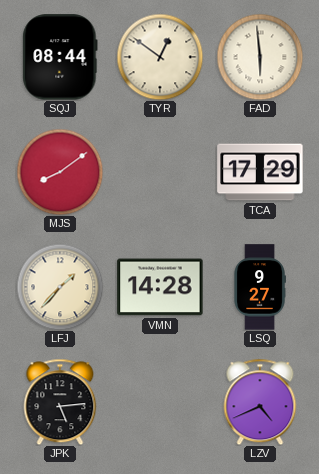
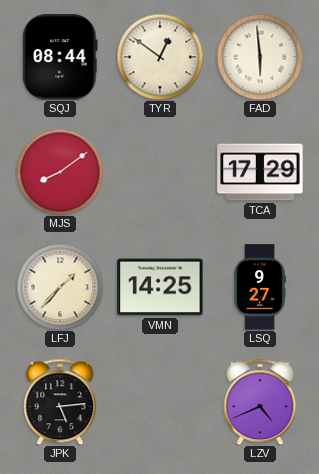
VMN: 14:28 -> 14:25 (160, 287)
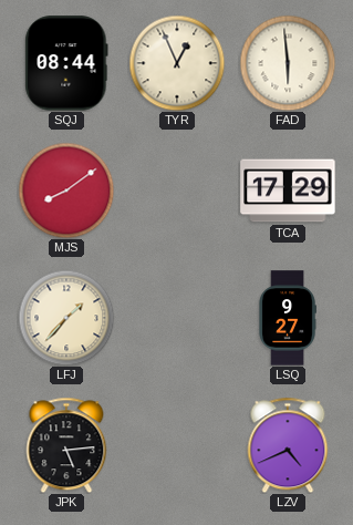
TYR: 12:51 -> 12:56 (177, 63)
VMN: 14:25 -> none (160, 287)
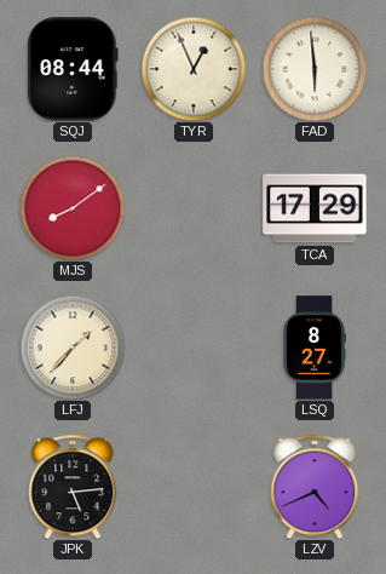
LSQ: 9:27 -> 8:27 (315, 348)
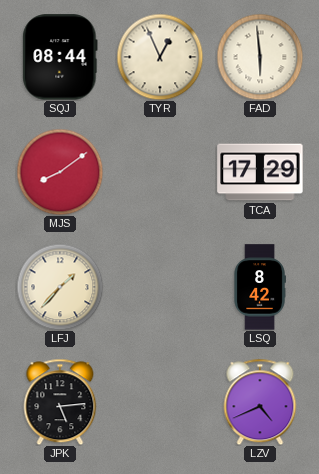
LSQ: 8:27 -> 8:42 (260, 287)
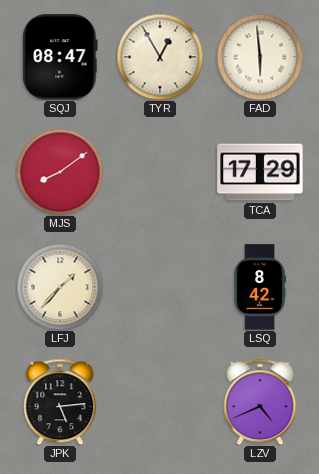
SQJ: 08:44 -> 08:47 (60, 57)
TYR: 12:56 -> 12:55 (160, 57)
